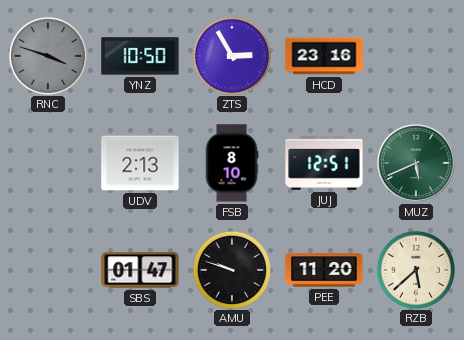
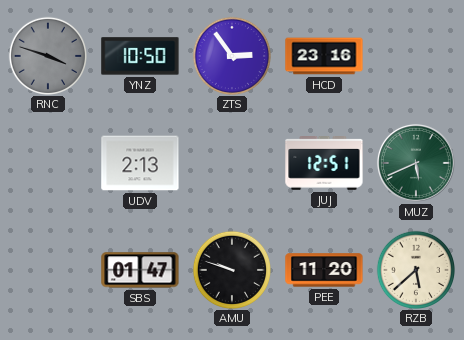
ZTS: 2:55 -> 2:54 (231, 55)
FSB: 8:10 -> none (232, 163)
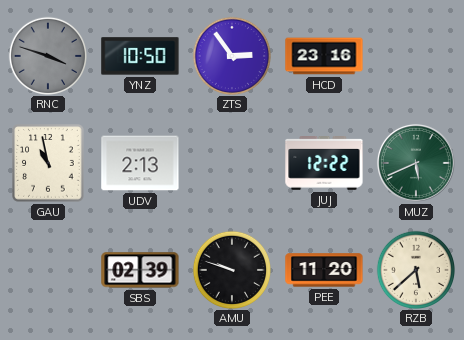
GAU: none -> 10:58 (48, 163)
JUJ: 12:51 -> 12:22 (324, 164)
SBS: 01:47 -> 02:39 (140, 270)
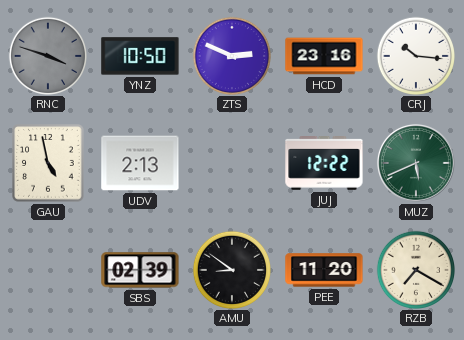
ZTS: 2:54 -> 2:49 (231, 55)
CRJ: none -> 10:16 (415, 55)
GAU: 10:58 -> 4:58 (48, 163)
AMU: 9:48 -> 8:51 (231, 269)
RZB: 5:38 -> 7:20 (415, 269)
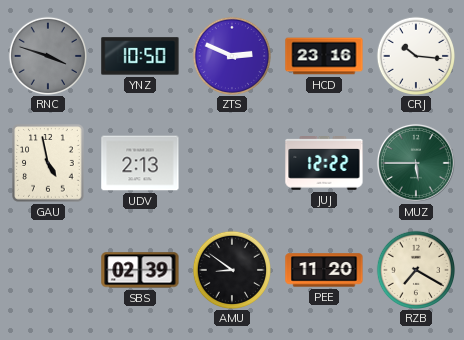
MUZ: 5:41 -> 5:45 (416, 163)
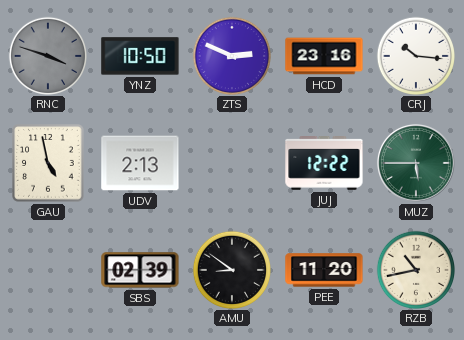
RZB: 7:20 -> 10:43 (415, 269)
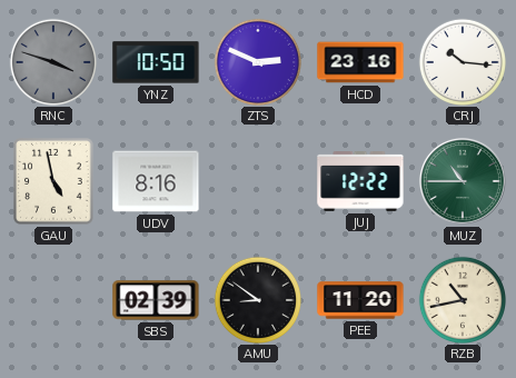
UDV: 2:13 -> 8:16 (156, 181)
MUZ: 5:45 -> 10:45 (463, 181)
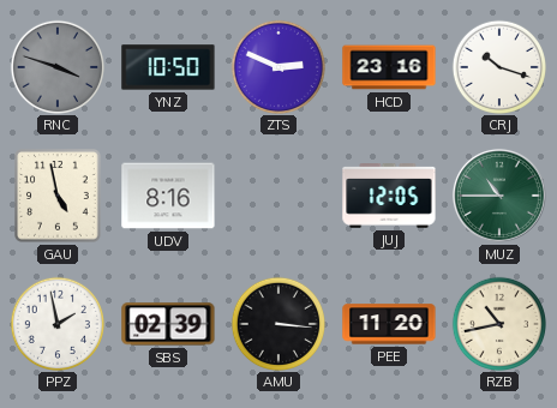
CRJ: 10:16 -> 10:18 (498, 66)
JUJ: 12:22 -> 12:05 (389, 197)
PPZ: none -> 1:58 (56, 323)
AMU: 8:51 -> 3:16 (277, 323)
